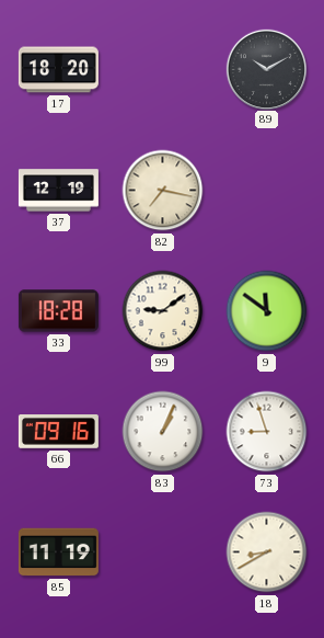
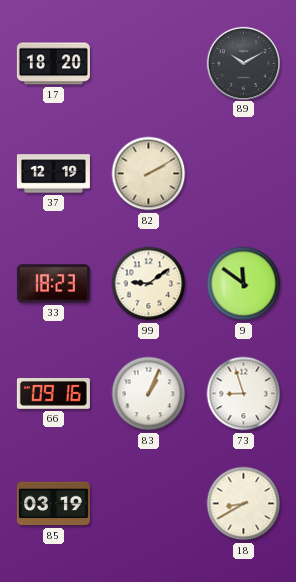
82: 7:17 -> 2:10 (149, 174)
33: 18:28 -> 18:23 (53, 284)
85: 11:19 -> 03:19 (53, 504)
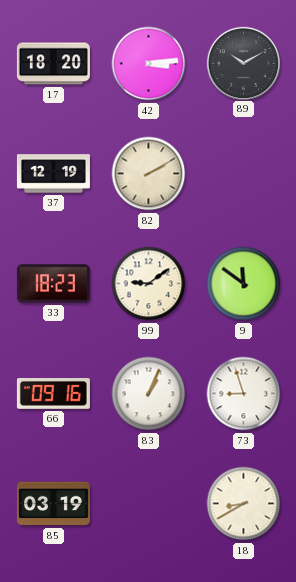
42: none -> 3:14 (149, 64)
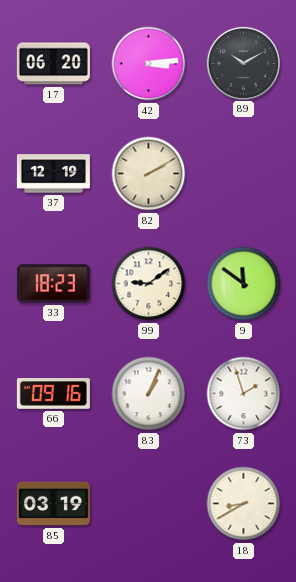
17: 18:20 -> 06:20 (53, 64)
73: 8:57 -> 1:57 (244, 394)
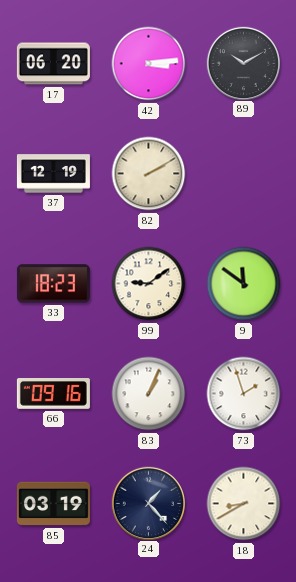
24: none -> 1:23 (148, 503)
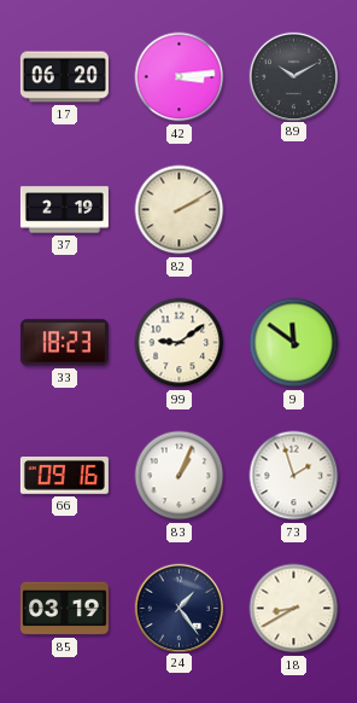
37: 12:19 -> 2:19 (64, 210)
24: 1:23 -> 1:24 (178, 608)
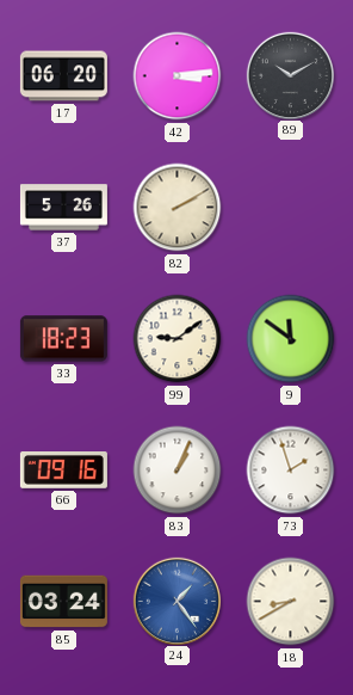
37: 2:19 -> 5:26 (63, 208)
85: 03:19 -> 03:24 (63, 602)
24 dial: navy -> blue (176, 601)
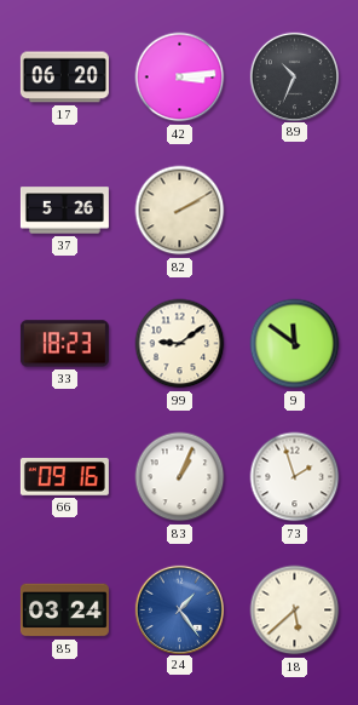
89: 10:10 -> 10:34 (294, 76)
18: 8:40 -> 5:38 (295, 611)
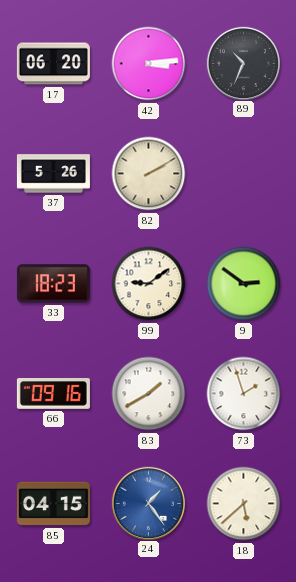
9: 11:51 -> 2:51 (244, 284)
83: 1:04 -> 1:40 (149, 394)
85: 03:24 -> 04:15 (53, 504)
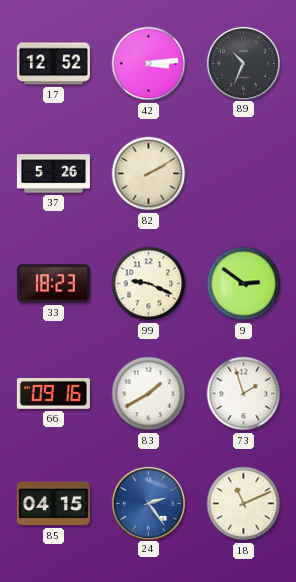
17: 06:20 -> 12:52 (53, 64)
99: 9:09 -> 9:19 (149, 284)
24: 1:24 -> 2:24 (148, 503)
18: 5:38 -> 11:11 (244, 504)
